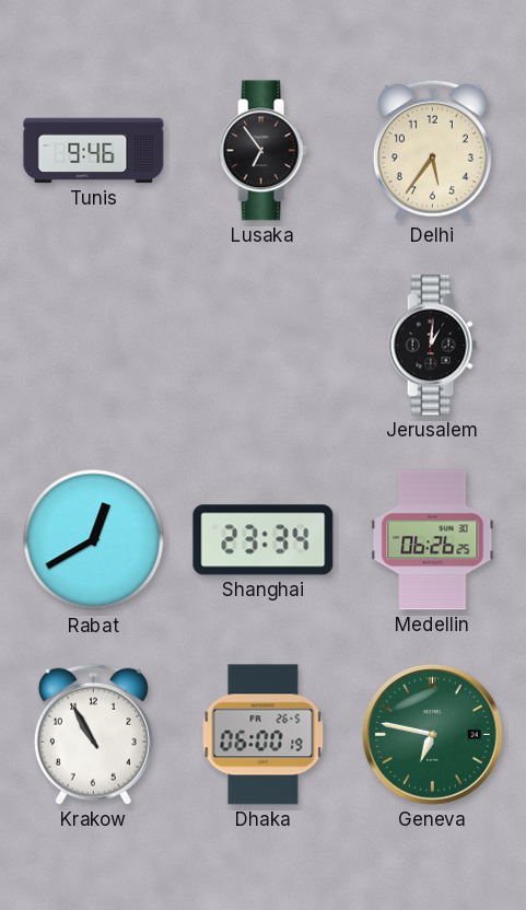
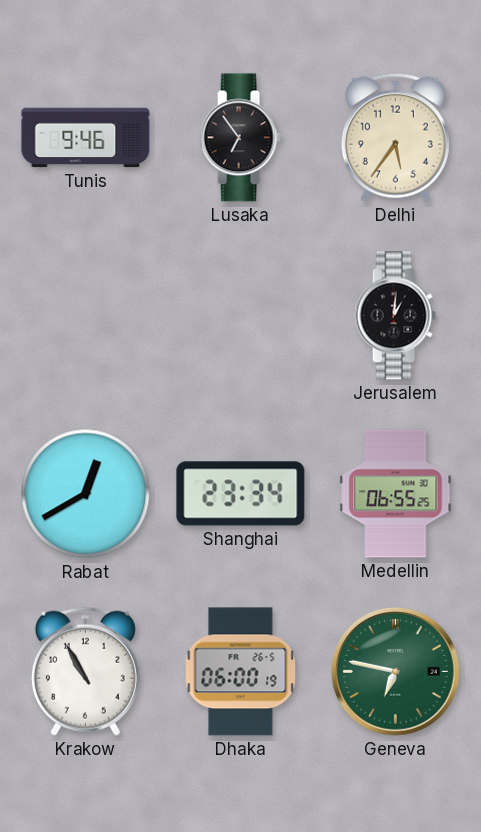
Medellin: 06:26 -> 06:55 (396, 494)
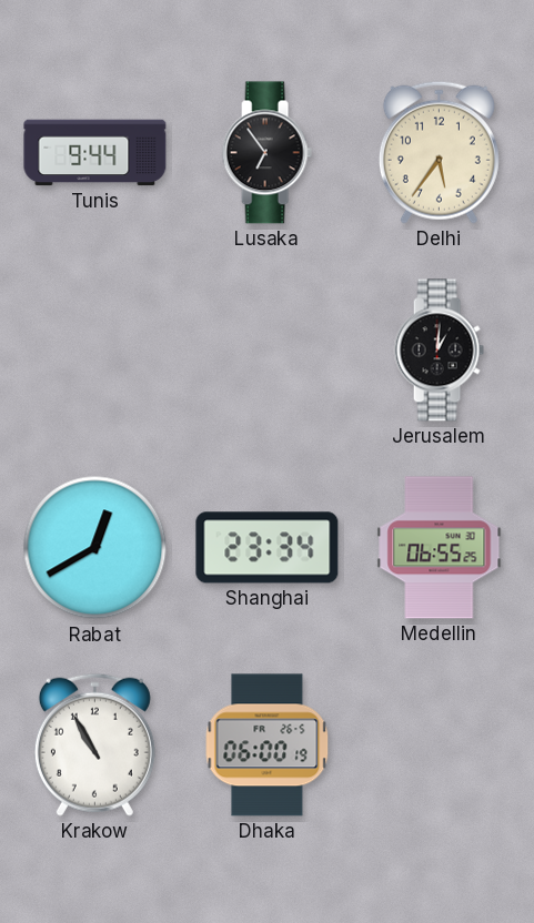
Tunis: 9:46 -> 9:44 (95, 153)
Geneva: 6:47 -> none (396, 672)
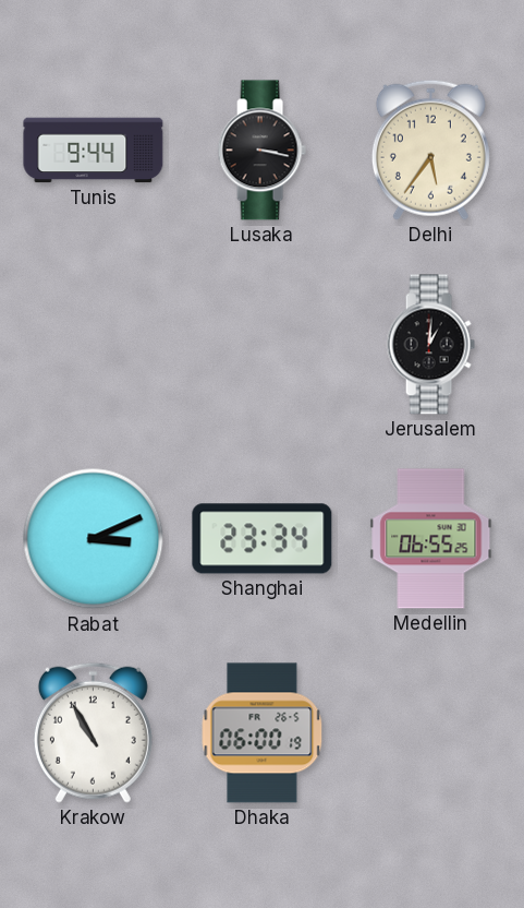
Lusaka: 6:54 -> 3:17 (261, 151)
Rabat: 12:40 -> 3:11 (94, 539)
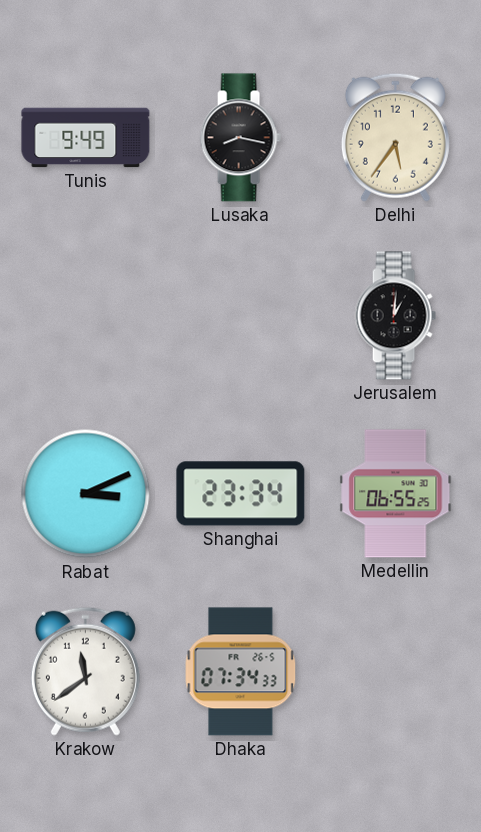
Tunis: 9:44 -> 9:49 (86, 138)
Lusaka: 3:17 -> 8:17 (240, 138)
Krakow: 10:55 -> 11:39 (85, 671)
Dhaka: 06:00 -> 07:34 (241, 672)
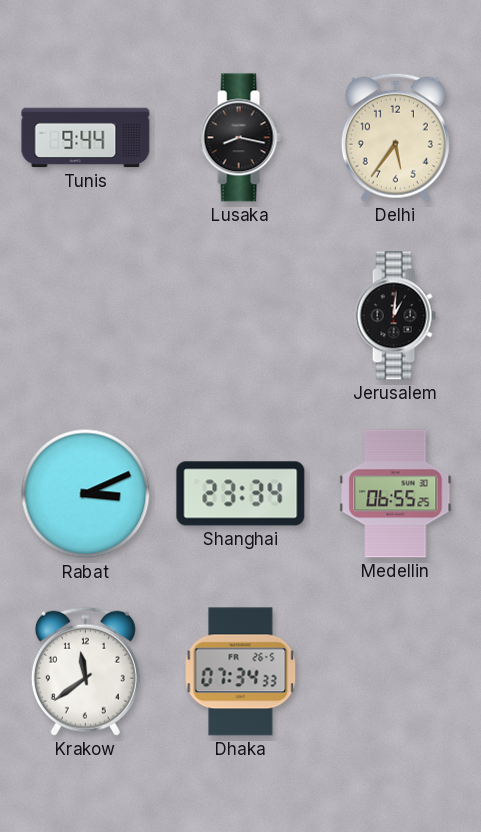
Tunis: 9:49 -> 9:44 (86, 138)
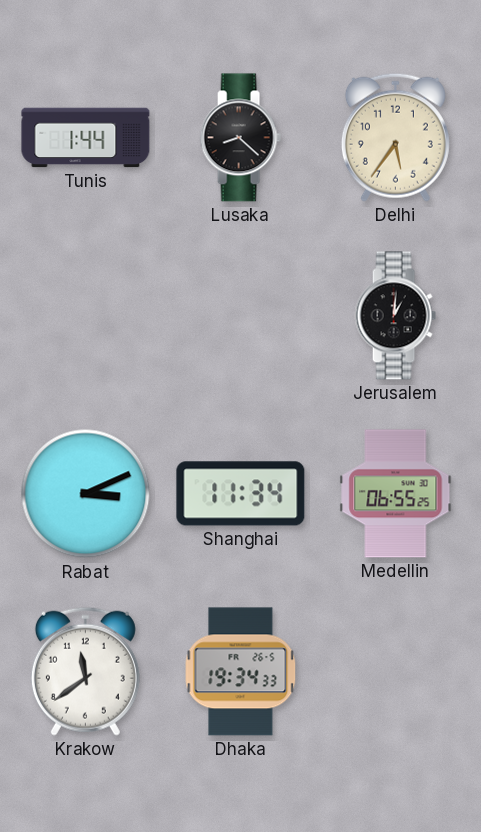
Tunis: 9:44 -> 1:44 (86, 138)
Lusaka: 8:17 -> 8:22 (240, 138)
Shanghai: 23:34 -> 11:34 (241, 494)
Dhaka: 07:34 -> 19:34 (241, 672)
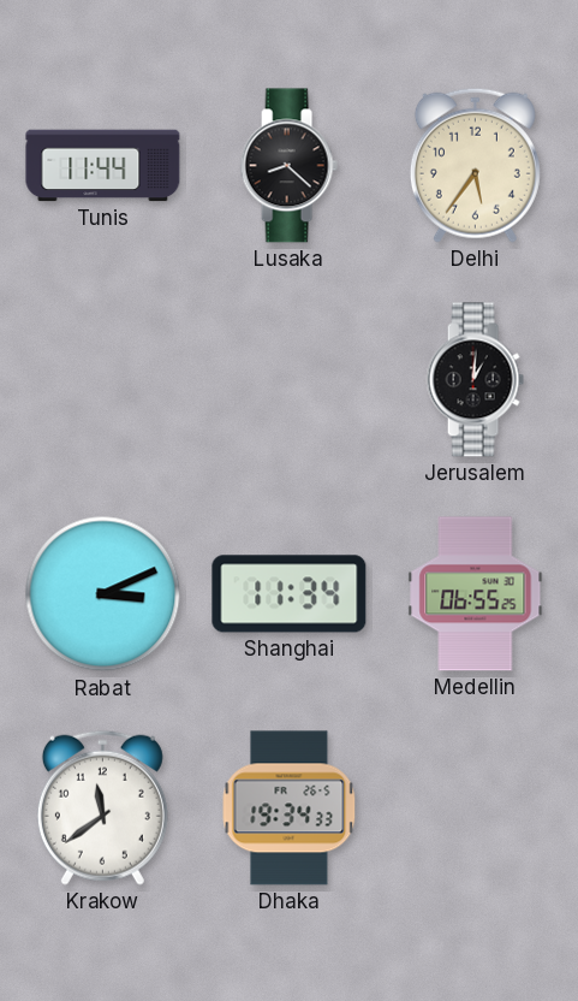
Tunis: 1:44 -> 11:44 (103, 166)
